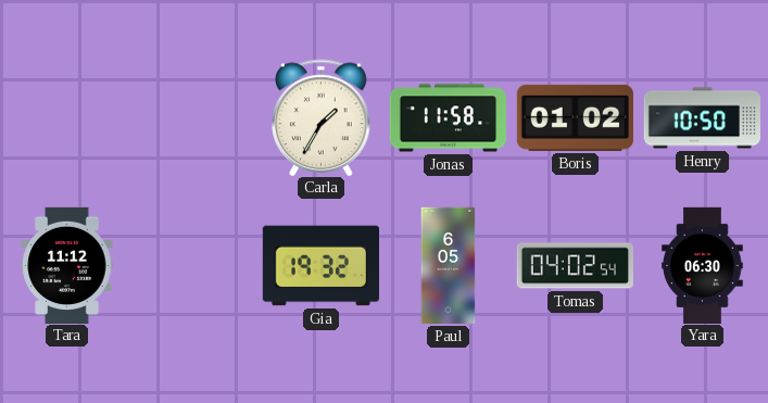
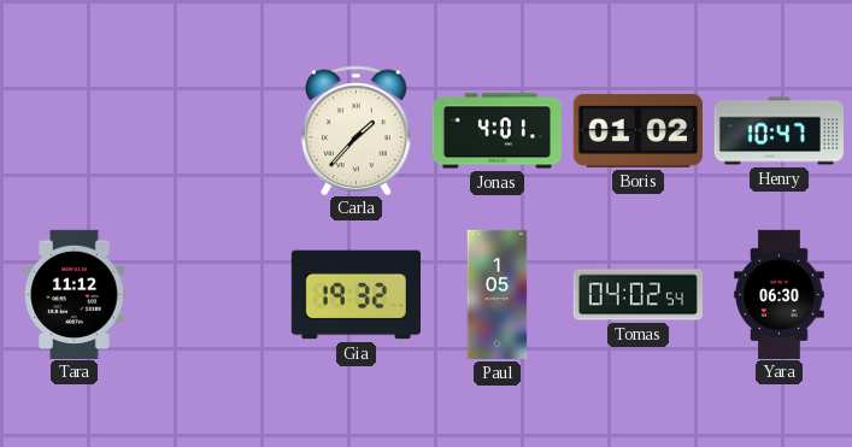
Carla: 1:35 -> 1:37 (357, 130)
Jonas: 11:58 -> 4:01 (496, 131)
Henry: 10:50 -> 10:47 (778, 131)
Paul: 6:05 -> 1:05 (498, 295)
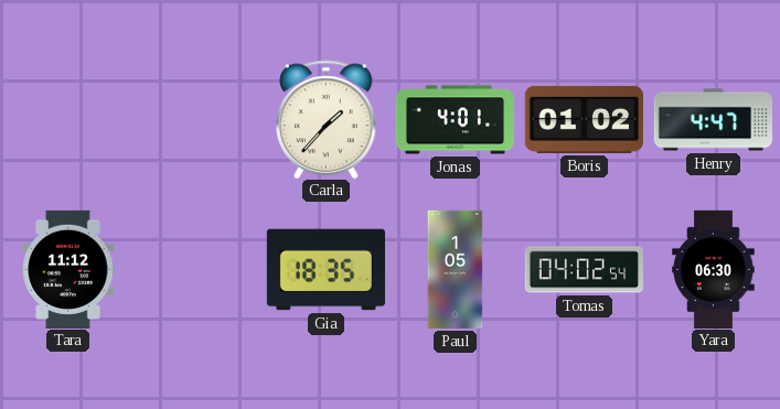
Henry: 10:47 -> 4:47 (713, 120)
Gia: 19:32 -> 18:35 (325, 270)
